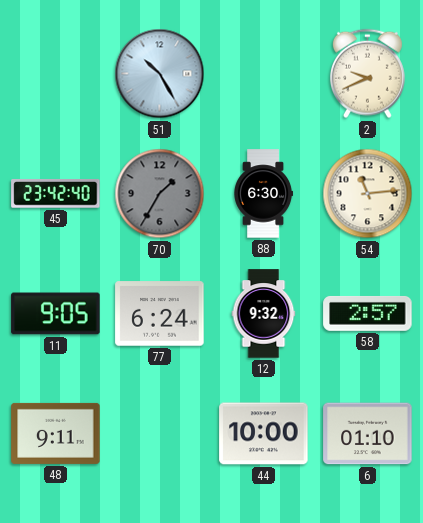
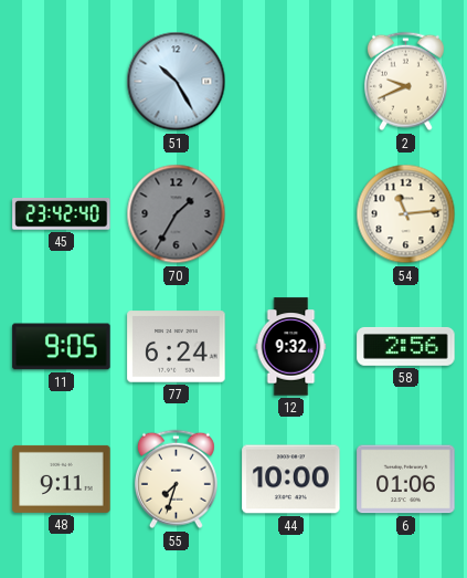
88: 6:30 -> none (264, 194)
58: 2:57 -> 2:56 (406, 346)
55: none -> 7:33 (176, 480)
6: 01:10 -> 01:06 (406, 480)
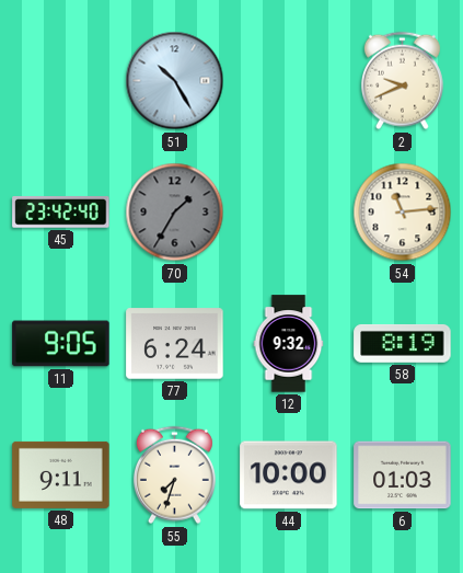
58: 2:56 -> 8:19 (403, 343)
6: 01:06 -> 01:03 (403, 475)
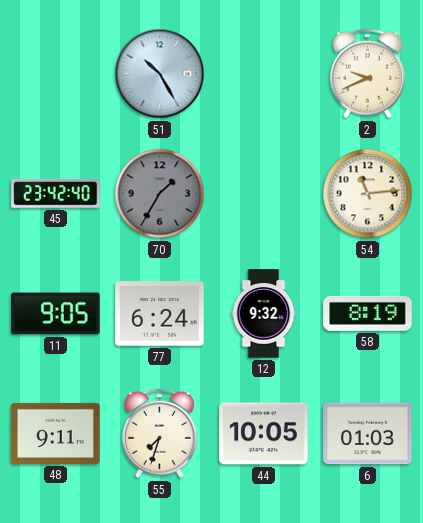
44: 10:00 -> 10:05 (264, 434)
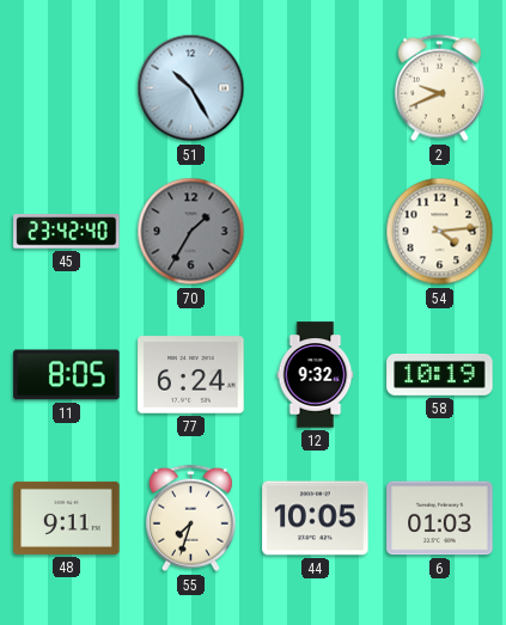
54: 11:14 -> 4:14 (440, 232)
11: 9:05 -> 8:05 (67, 375)
58: 8:19 -> 10:19 (440, 374)
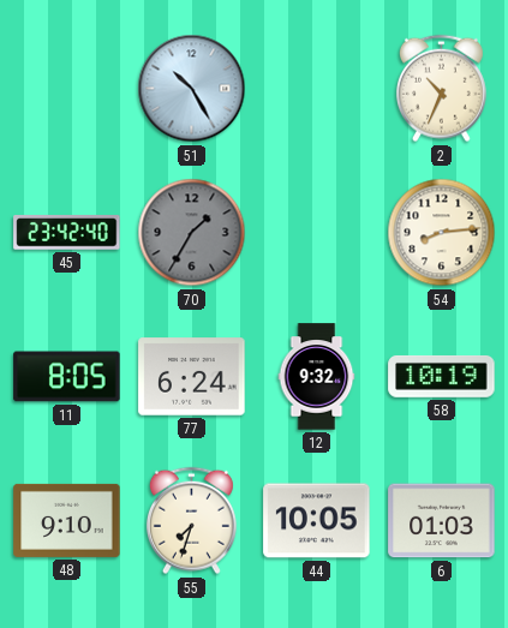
2: 9:41 -> 10:34 (441, 89)
54: 4:14 -> 8:14 (442, 233)
48: 9:11 -> 9:10 (67, 520)
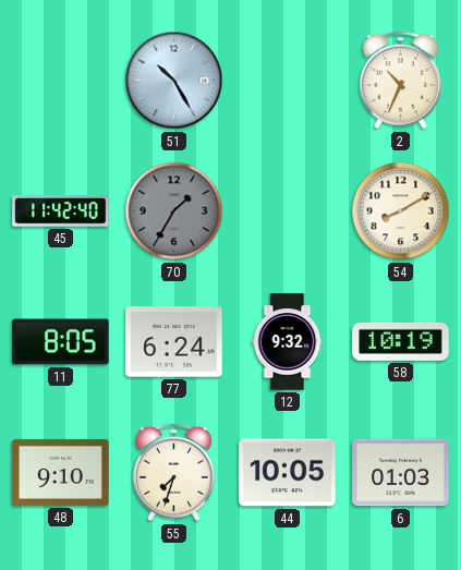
45: 23:42 -> 11:42 (61, 211)
54: 8:14 -> 8:10 (401, 211)
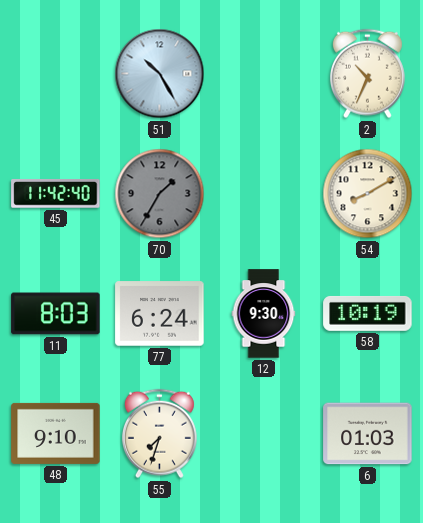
11: 8:05 -> 8:03 (56, 314)
12: 9:32 -> 9:30 (264, 314)
44: 10:05 -> none (288, 473)
